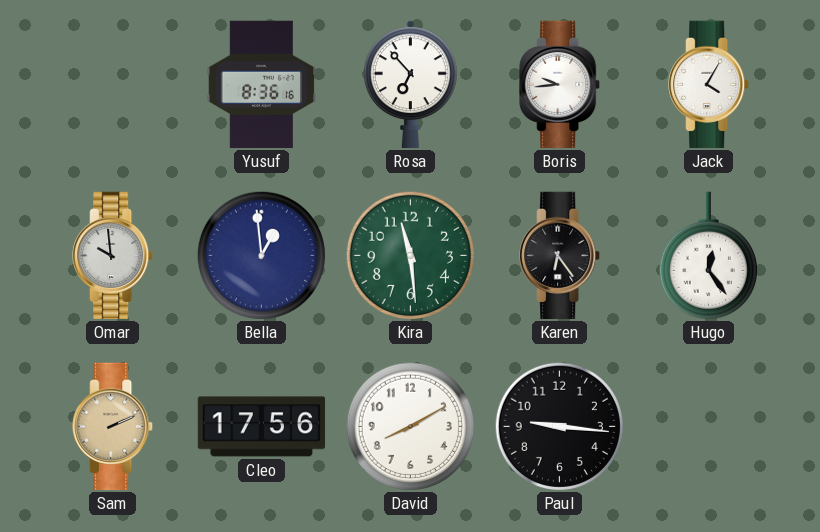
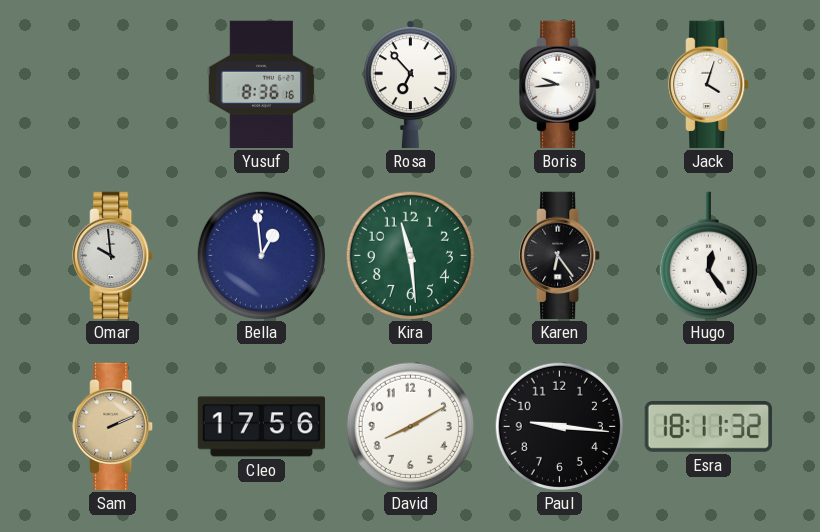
Jack: 4:05 -> 4:03 (709, 85)
Esra: none -> 18:11 (709, 427)
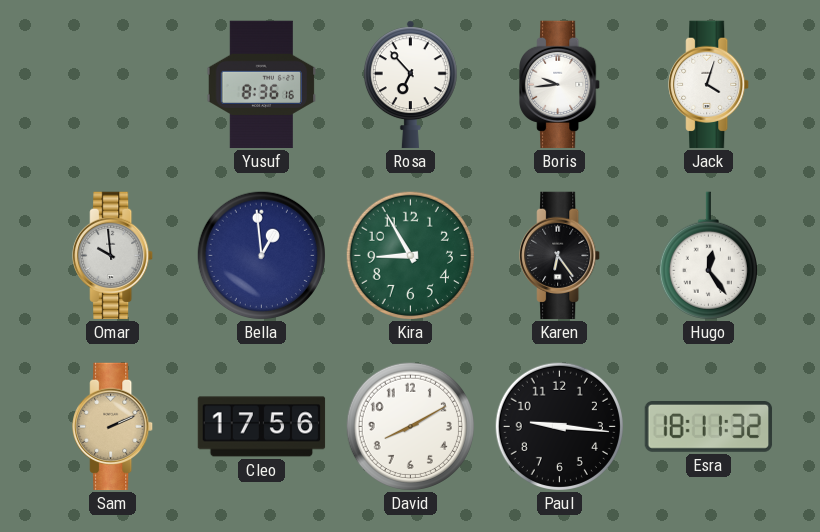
Kira: 11:29 -> 8:55 (410, 255)
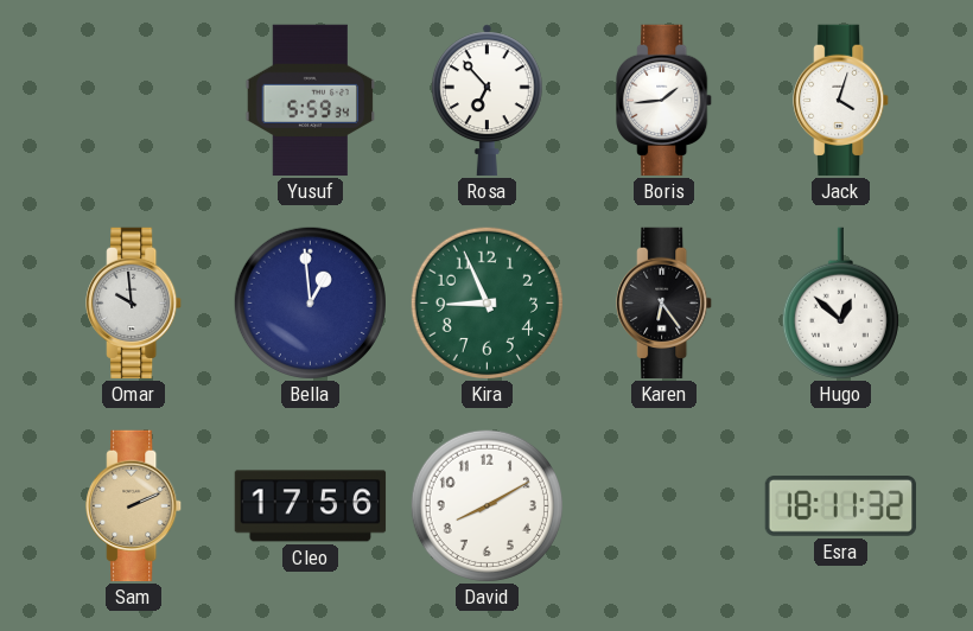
Yusuf: 8:36 -> 5:59 (311, 101)
Boris: 9:44 -> 1:44 (664, 101)
Kira: 8:55 -> 8:56 (486, 302)
Hugo: 12:24 -> 12:52 (840, 304)
Paul: 9:16 -> none (559, 426)
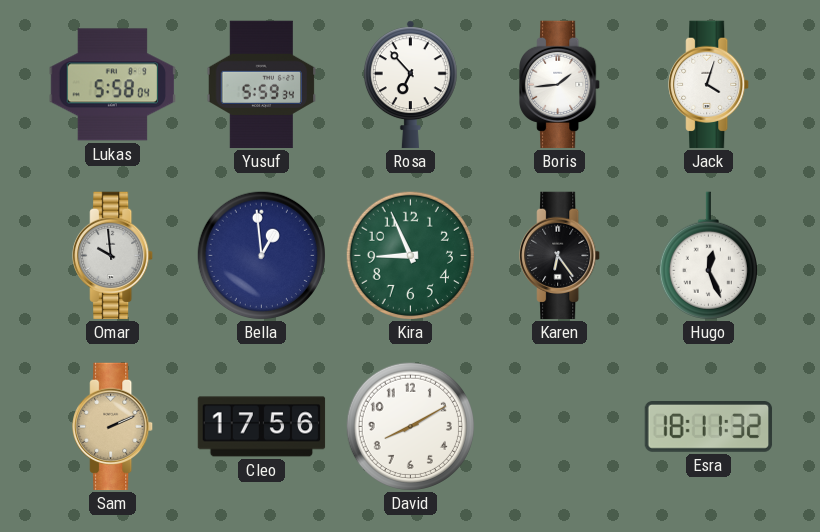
Lukas: none -> 5:58 (113, 85)
Hugo: 12:52 -> 12:26 (708, 256)
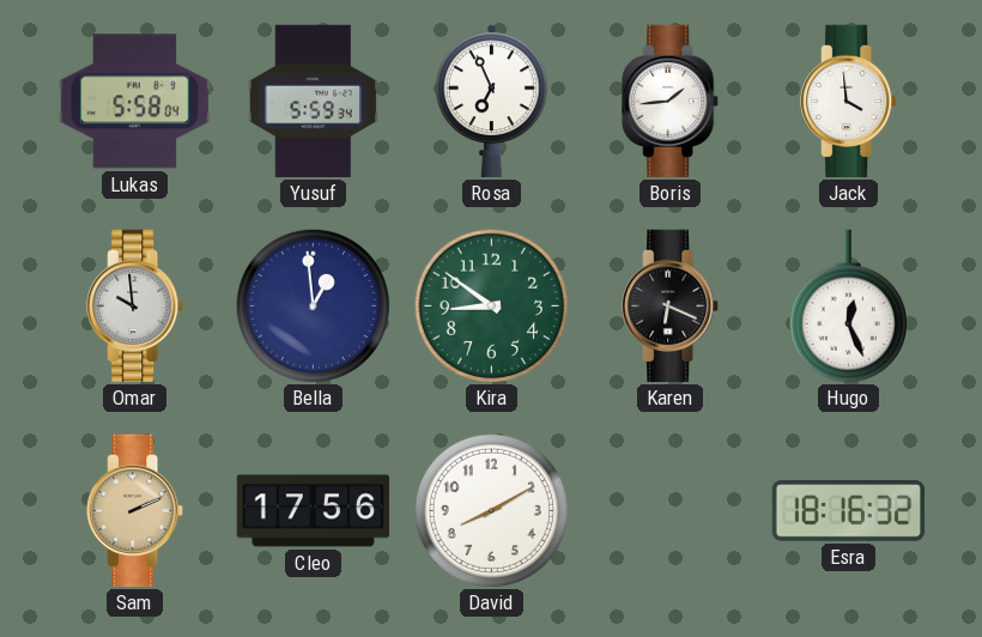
Rosa: 6:53 -> 6:56 (491, 102)
Jack: 4:03 -> 3:59 (849, 102)
Kira: 8:56 -> 8:51 (491, 305)
Karen: 6:24 -> 6:19 (671, 307)
Esra: 18:11 -> 18:16 (849, 511)
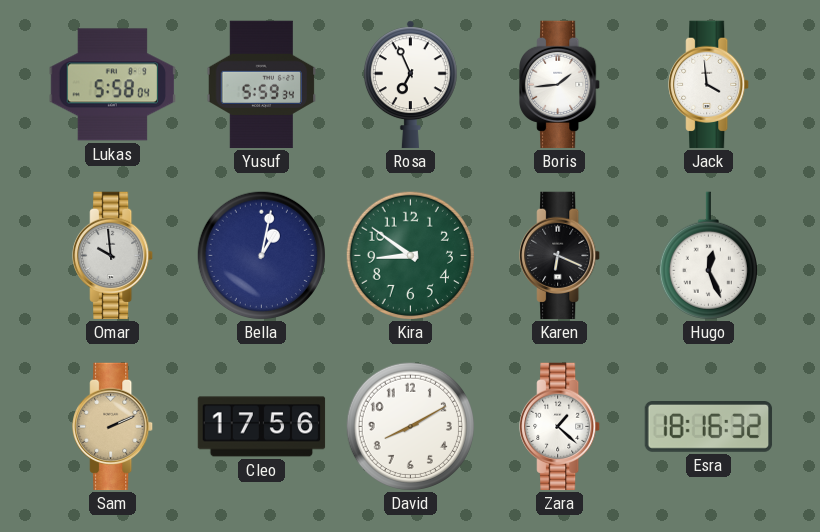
Bella: 12:59 -> 1:02 (261, 255)
Zara: none -> 1:22 (560, 427)
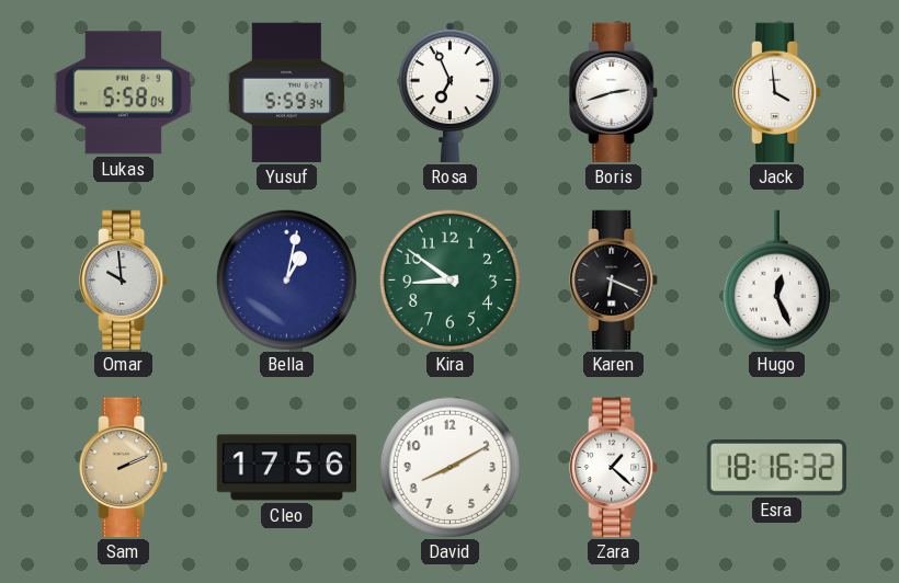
Boris: 1:44 -> 2:42 (614, 93)
